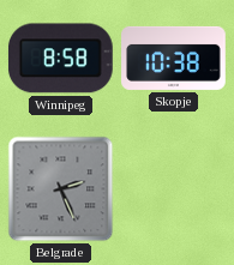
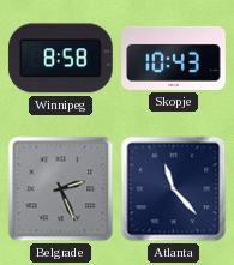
Skopje: 10:38 -> 10:43 (174, 58)
Atlanta: none -> 11:23 (174, 189)
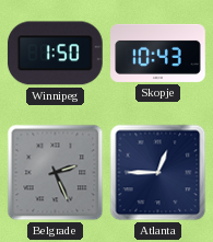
Winnipeg: 8:58 -> 1:50 (55, 54)
Atlanta: 11:23 -> 12:45 (158, 173)
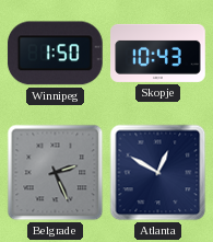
Atlanta: 12:45 -> 12:50 (158, 173)
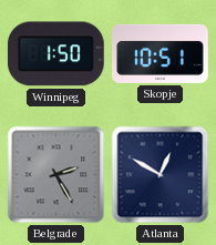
Skopje: 10:43 -> 10:51 (161, 53)
Belgrade: 2:26 -> 2:25 (56, 175)
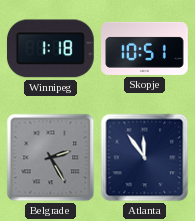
Winnipeg: 1:50 -> 1:18 (50, 49)
Atlanta: 12:50 -> 11:54 (145, 158)
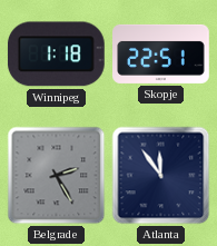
Skopje: 10:51 -> 22:51 (161, 53)
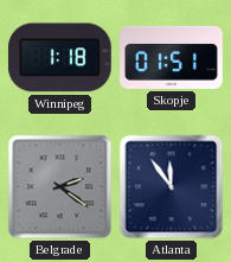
Skopje: 22:51 -> 01:51 (172, 57)
Belgrade: 2:25 -> 2:21 (60, 187)
